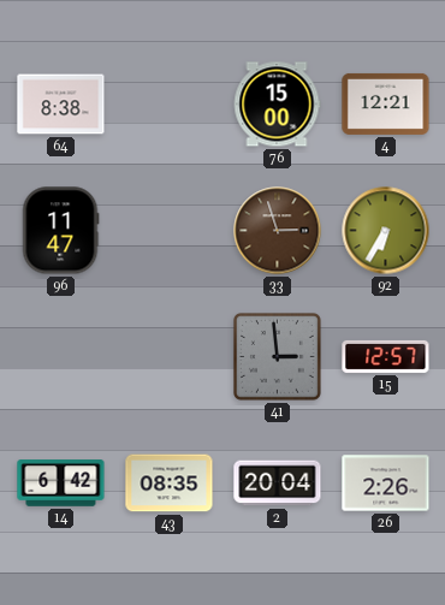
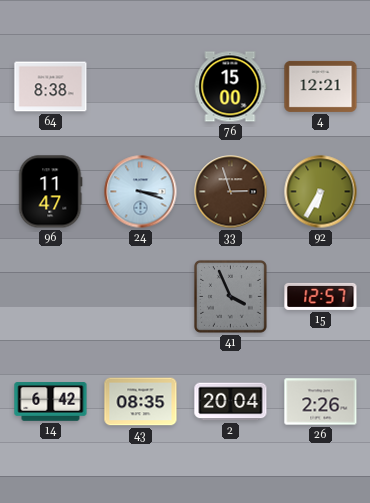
24: none -> 3:18 (141, 192)
41: 2:59 -> 3:56 (231, 297)
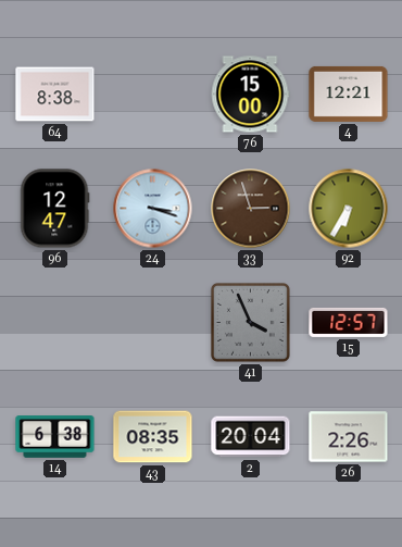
96: 11:47 -> 12:47 (54, 209)
14: 6:42 -> 6:38 (55, 437)
